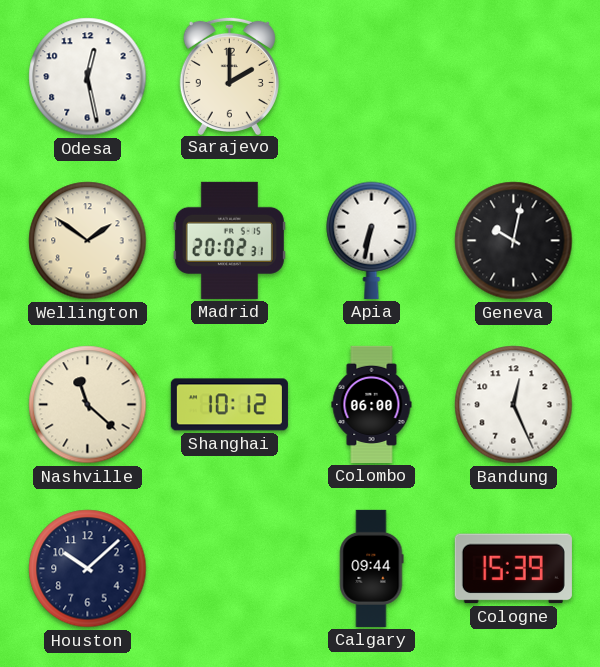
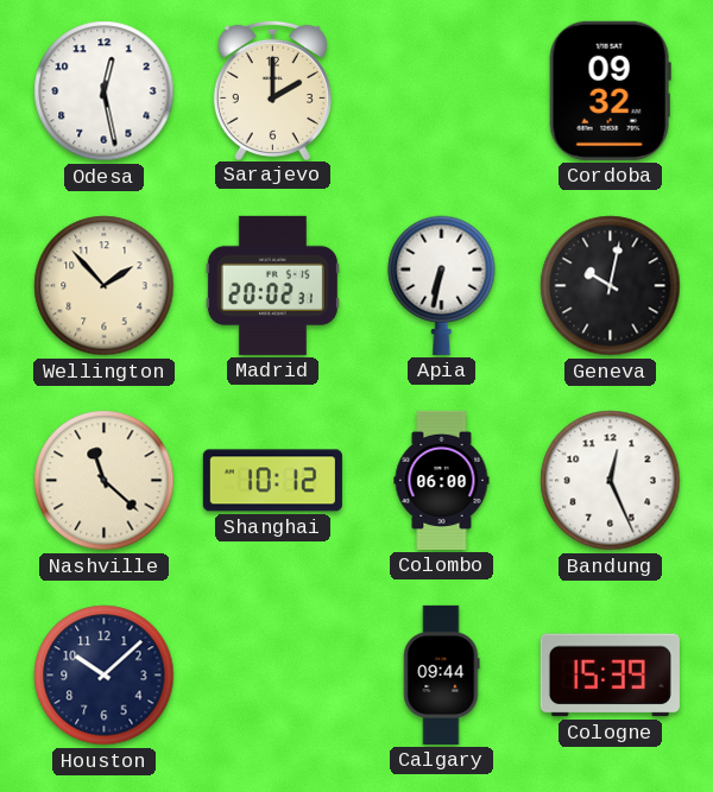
Cordoba: none -> 09:32 (610, 90)
Wellington: 1:51 -> 1:53 (105, 286)
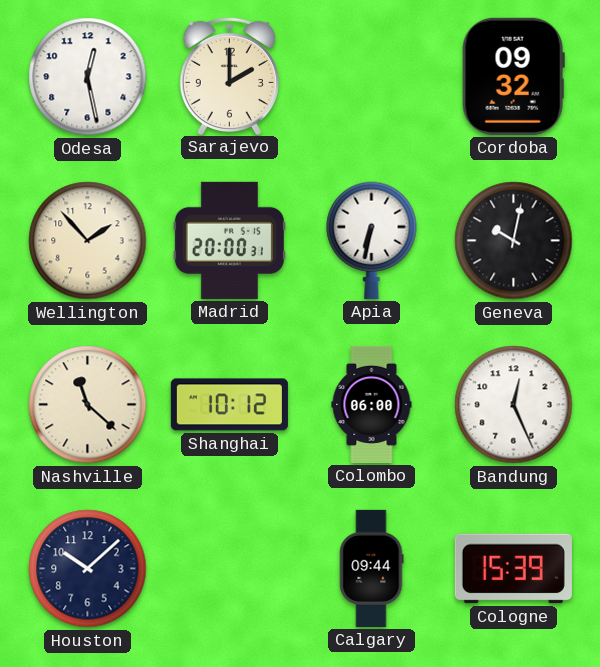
Madrid: 20:02 -> 20:00 (229, 240)
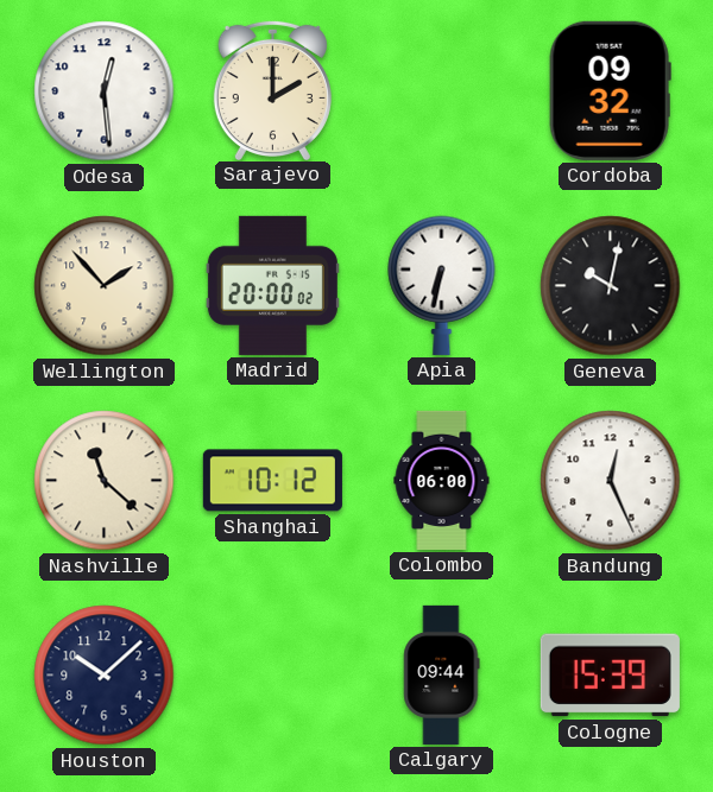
Odesa: 12:28 -> 12:29 (105, 91)
Madrid: 20:00:31 -> 20:00:02 (272, 285)
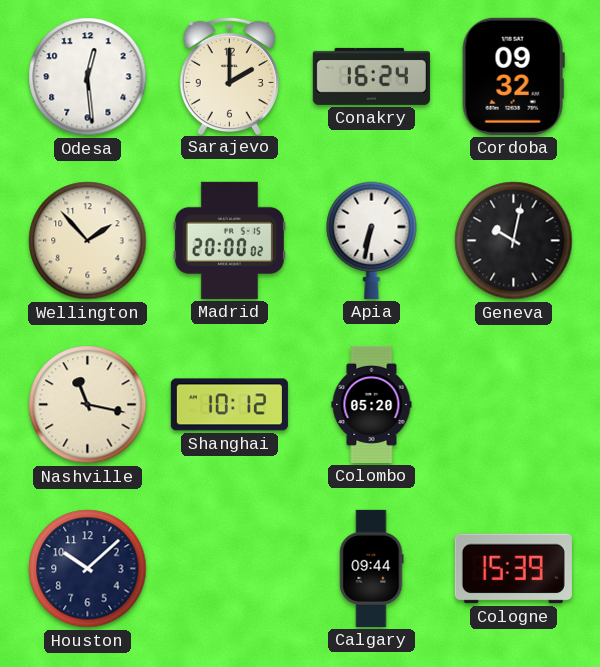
Conakry: none -> 16:24 (371, 76)
Nashville: 11:22 -> 11:17 (88, 405)
Colombo: 06:00 -> 05:20 (372, 404)
Bandung: 12:26 -> none (611, 481)
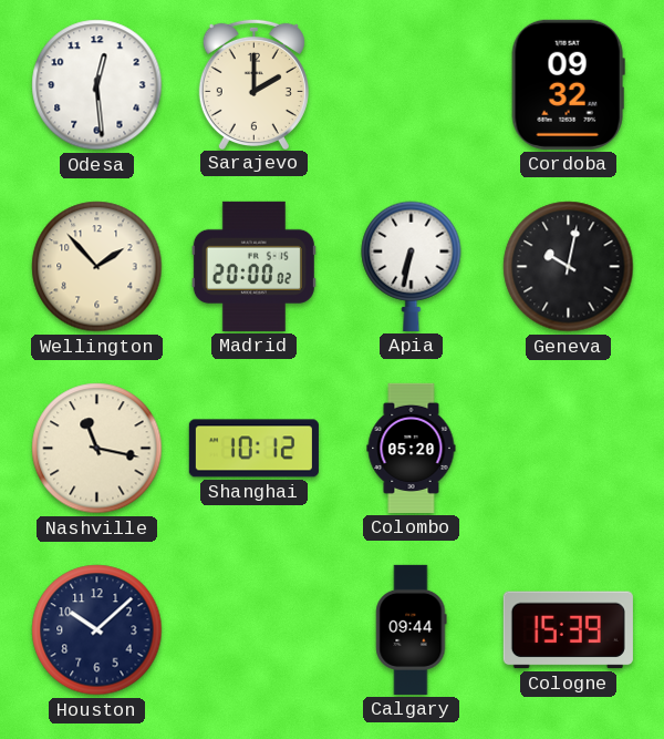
Conakry: 16:24 -> none (371, 76)
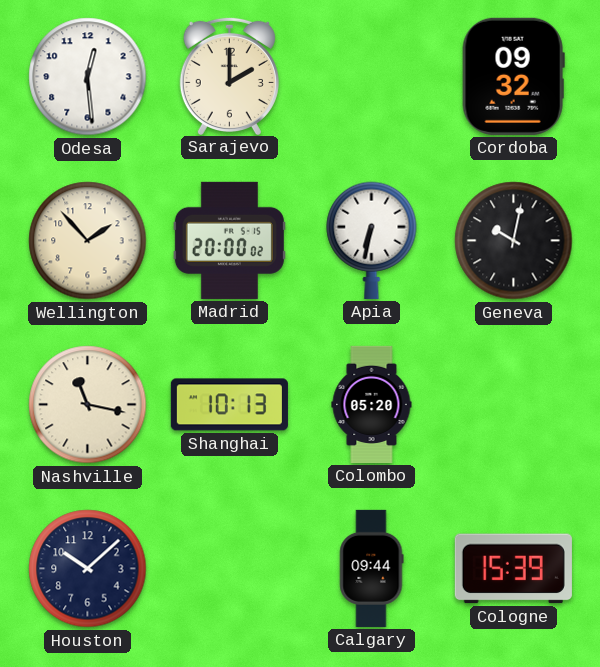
Shanghai: 10:12 -> 10:13 (229, 405)
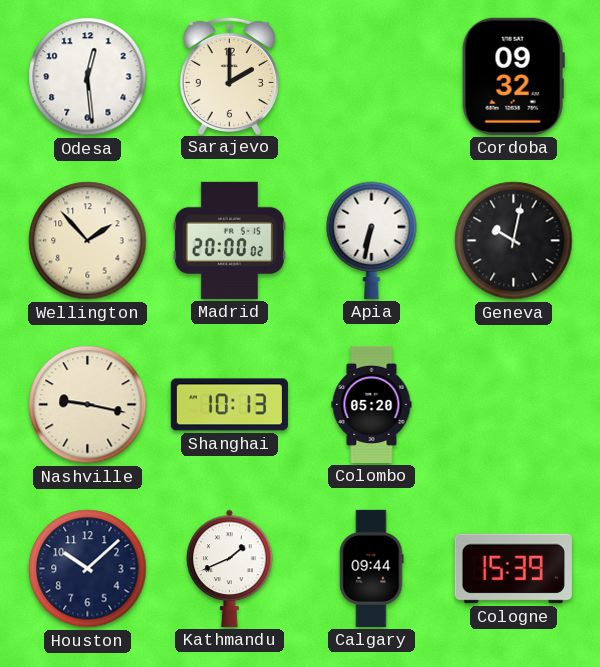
Nashville: 11:17 -> 9:17 (88, 405)
Kathmandu: none -> 1:41 (230, 568)
